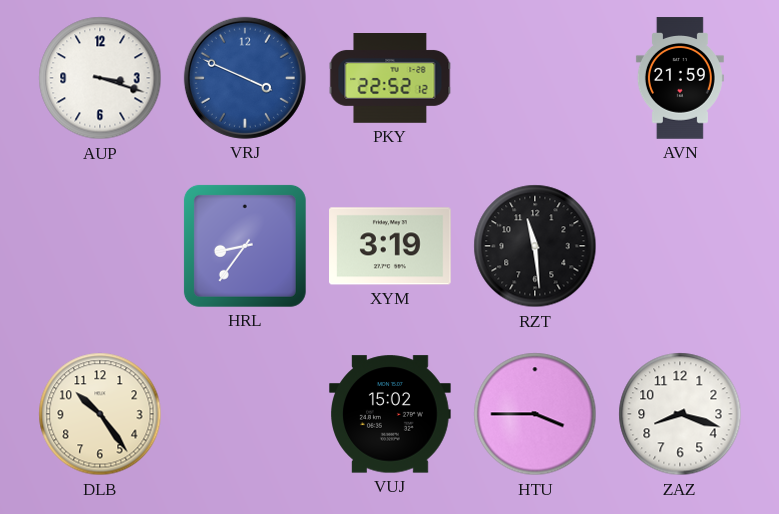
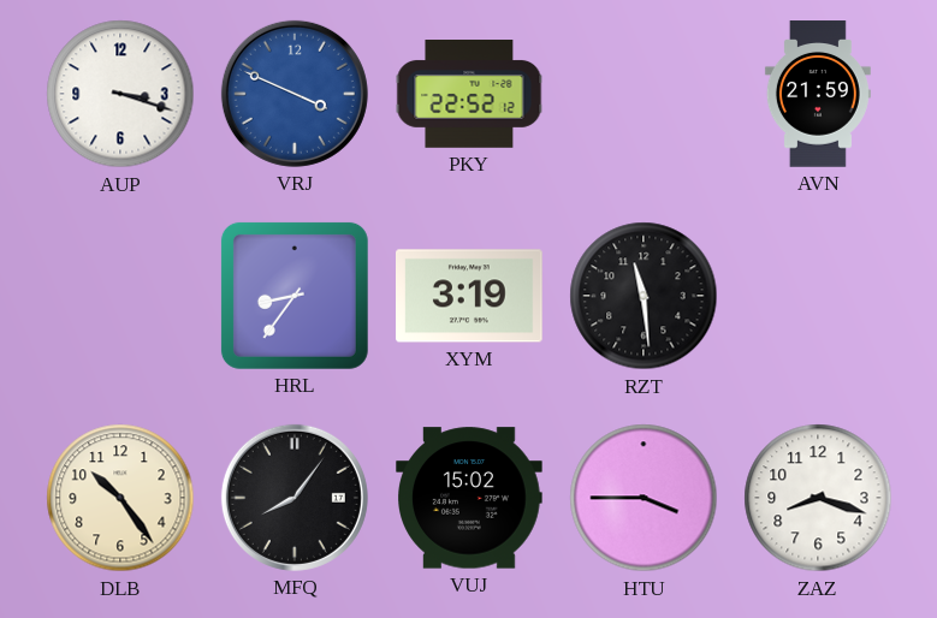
MFQ: none -> 8:06 (295, 498)
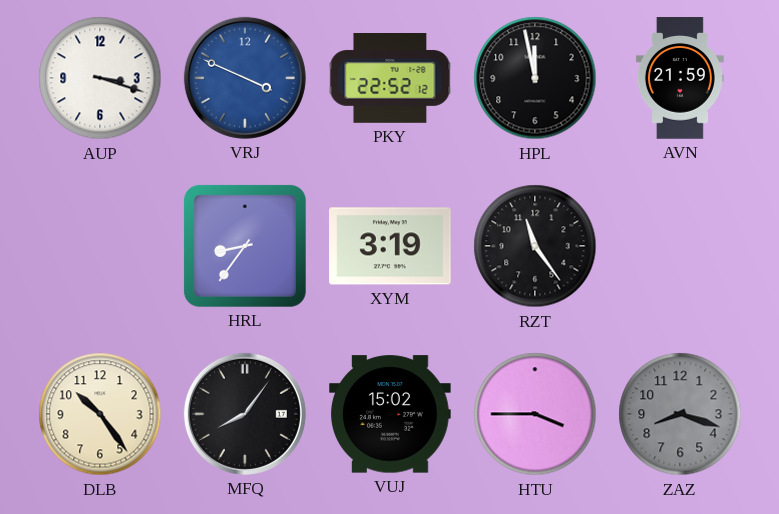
HPL: none -> 11:58 (535, 78)
RZT: 11:29 -> 11:24 (535, 246)
ZAZ dial: white -> grey (680, 414)
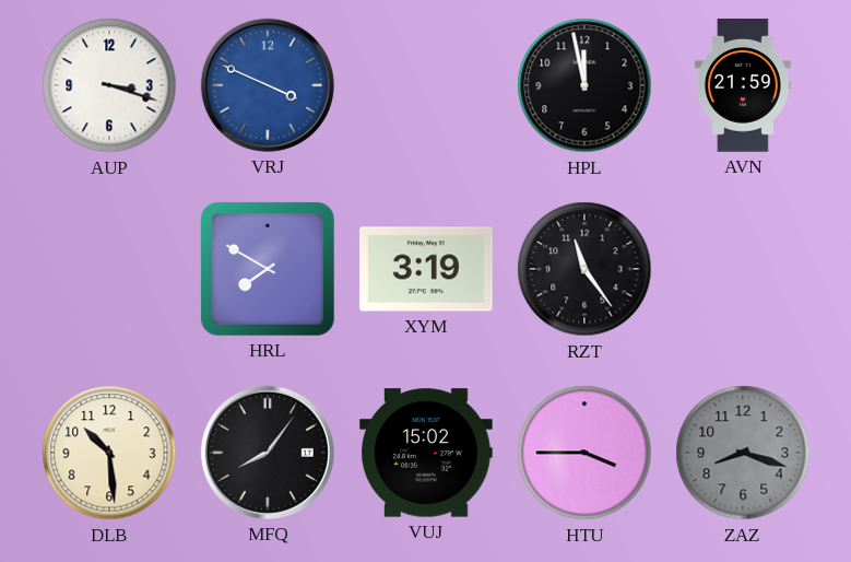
PKY: 22:52 -> none (390, 79)
HRL: 8:36 -> 7:50 (268, 269)
DLB: 10:24 -> 10:29 (109, 453)
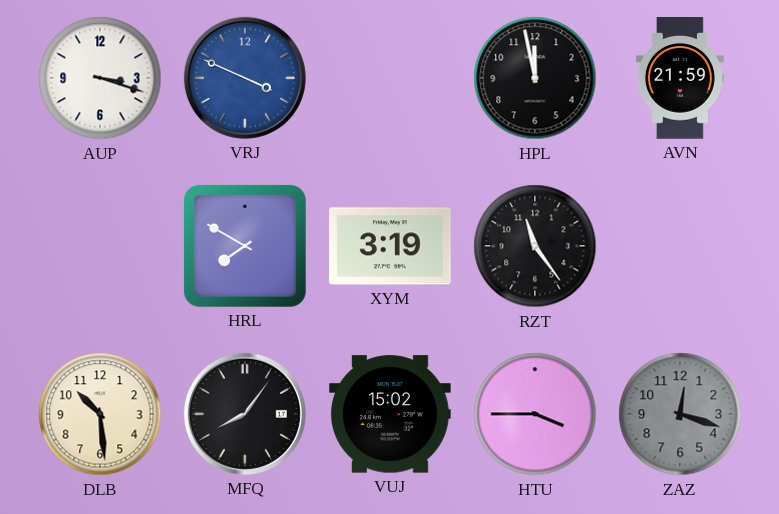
ZAZ: 8:18 -> 12:18 (680, 414)
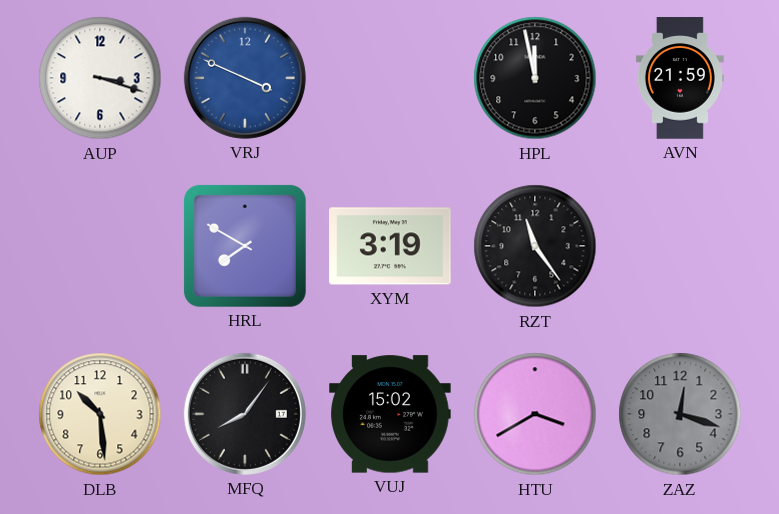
HTU: 3:45 -> 3:40 (535, 414)
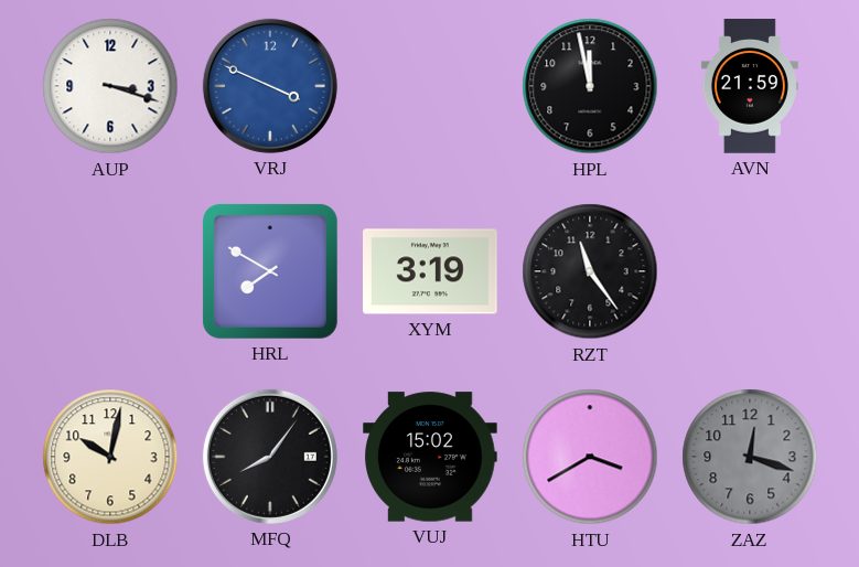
DLB: 10:29 -> 10:02 (110, 457)
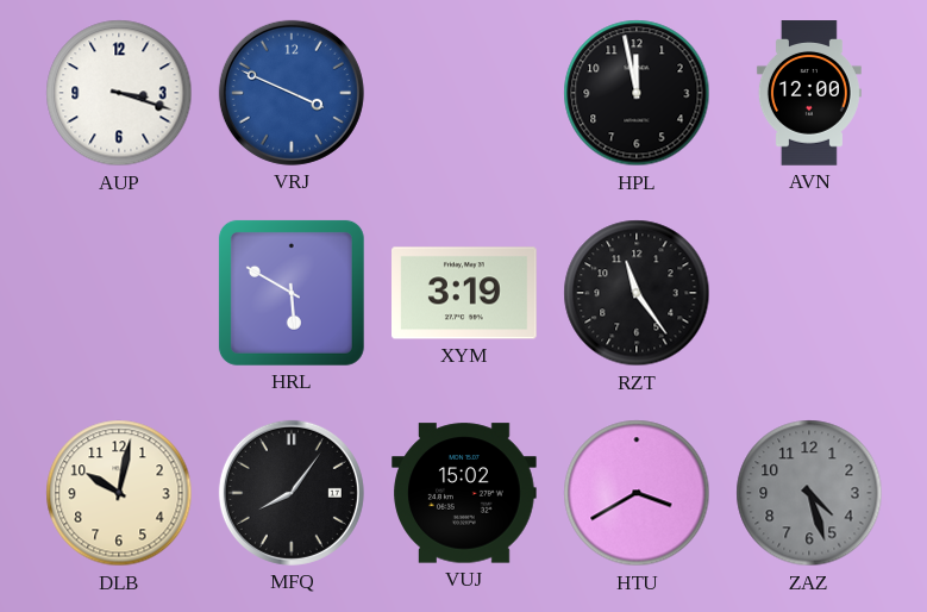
AVN: 21:59 -> 12:00 (809, 93)
HRL: 7:50 -> 5:50 (292, 293)
ZAZ: 12:18 -> 4:27 (809, 493)
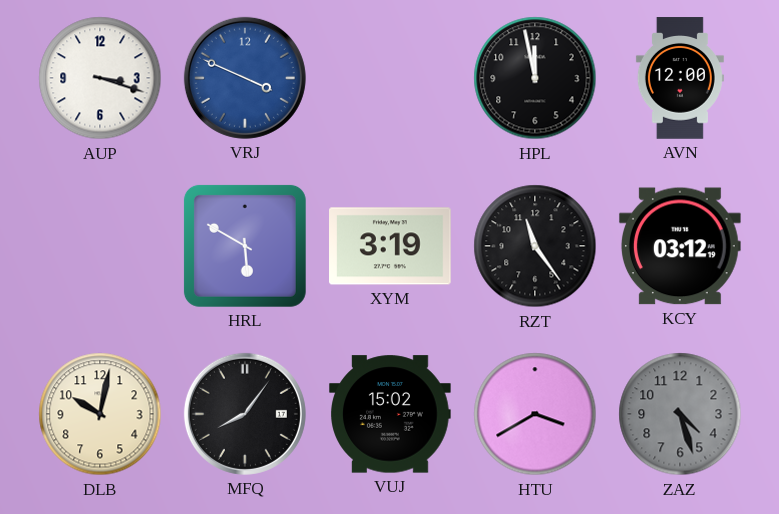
KCY: none -> 03:12 (680, 246)
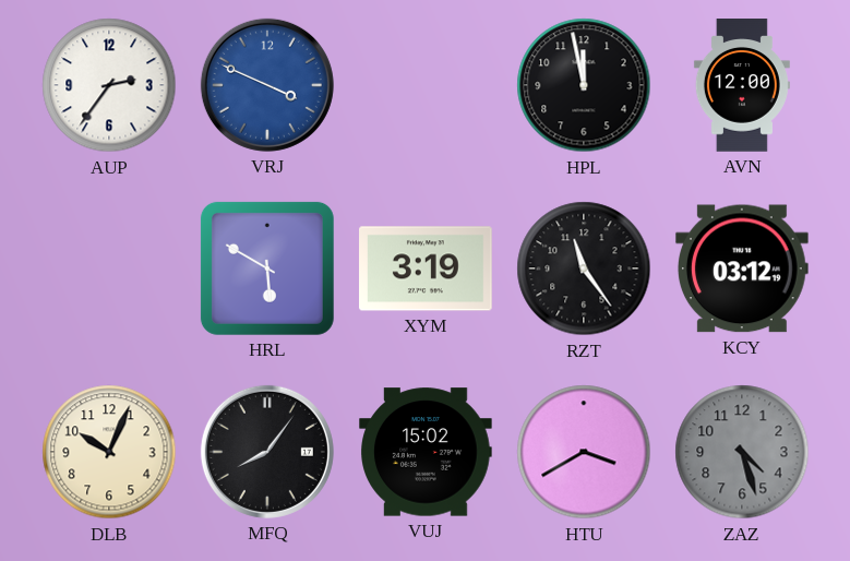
AUP: 3:18 -> 2:36 (109, 85)
DLB: 10:02 -> 10:04 (109, 452)
